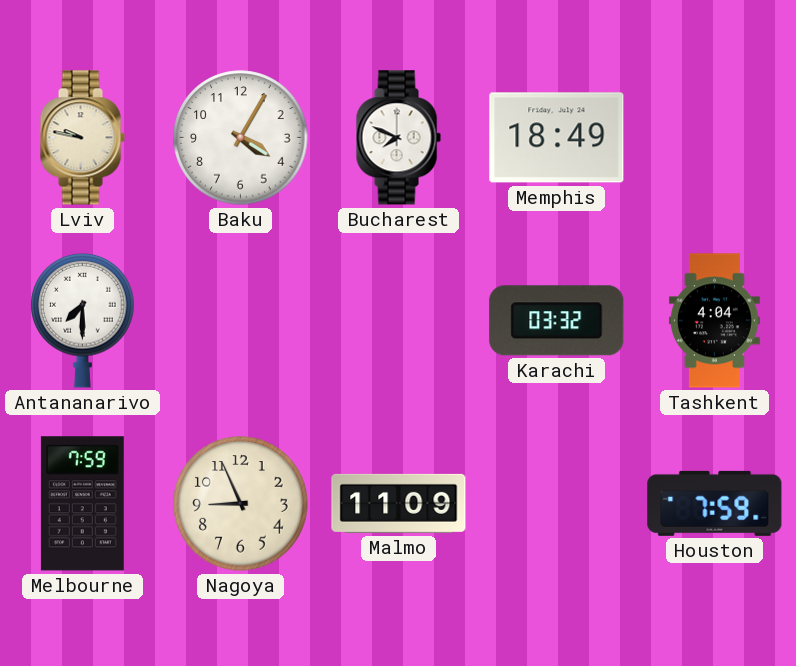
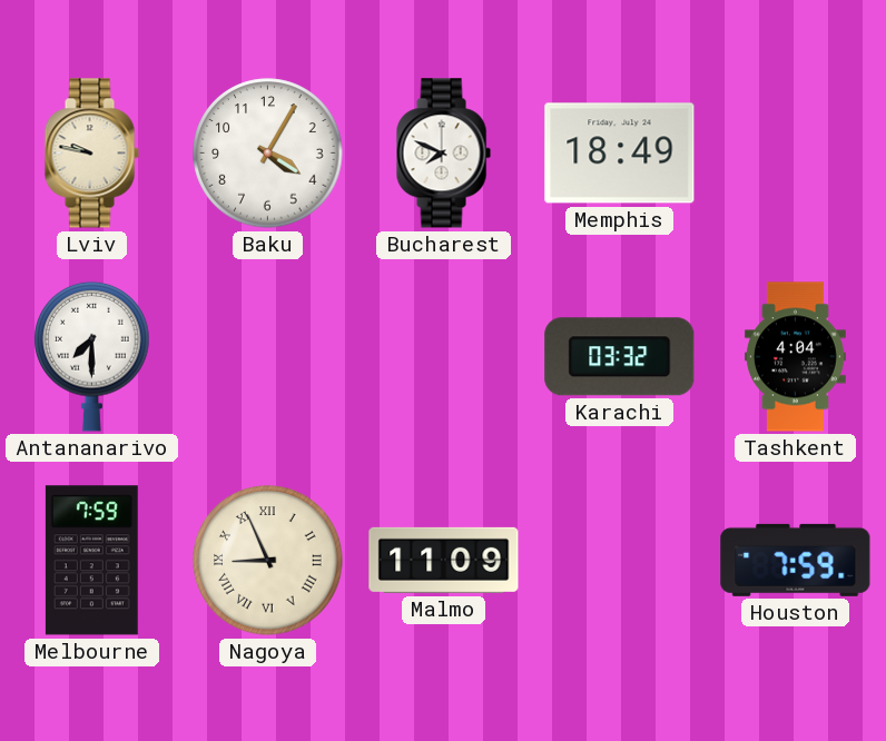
Nagoya numerals: Arabic -> Roman (268, 561)
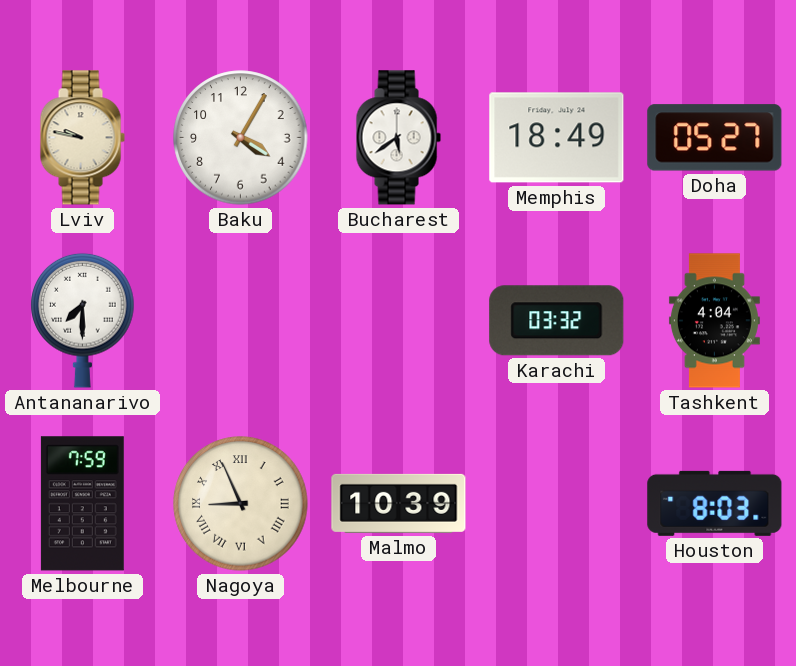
Bucharest: 7:49 -> 5:39 (398, 138)
Doha: none -> 05:27 (715, 138)
Malmo: 11:09 -> 10:39 (399, 503)
Houston: 7:59 -> 8:03 (715, 503)
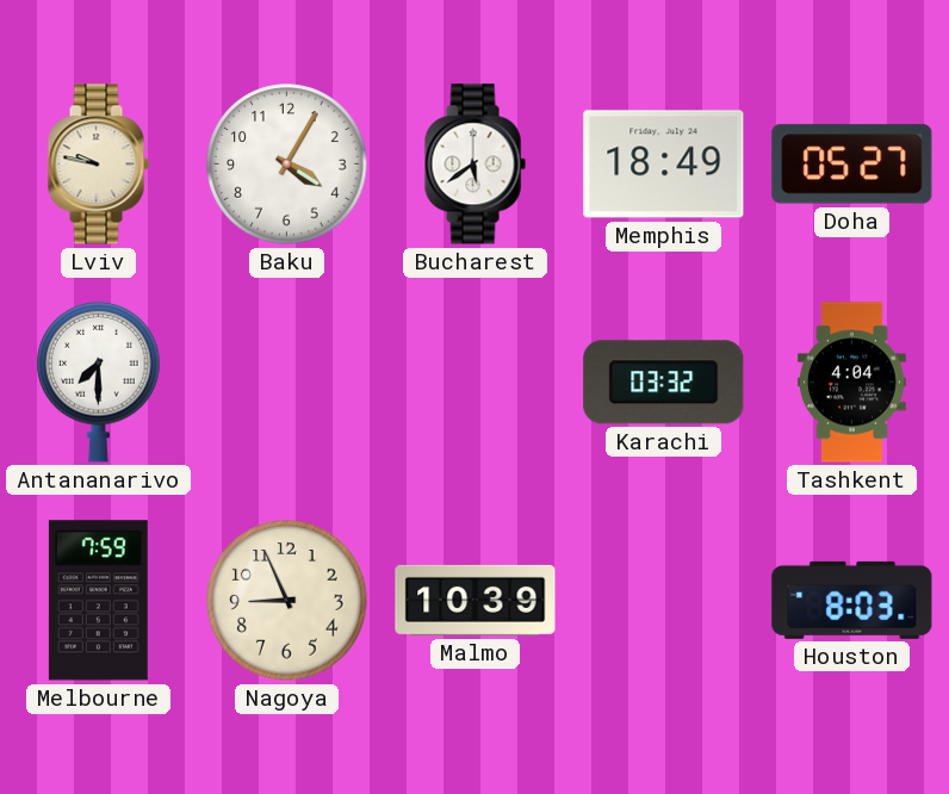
Nagoya numerals: Roman -> Arabic (287, 601)
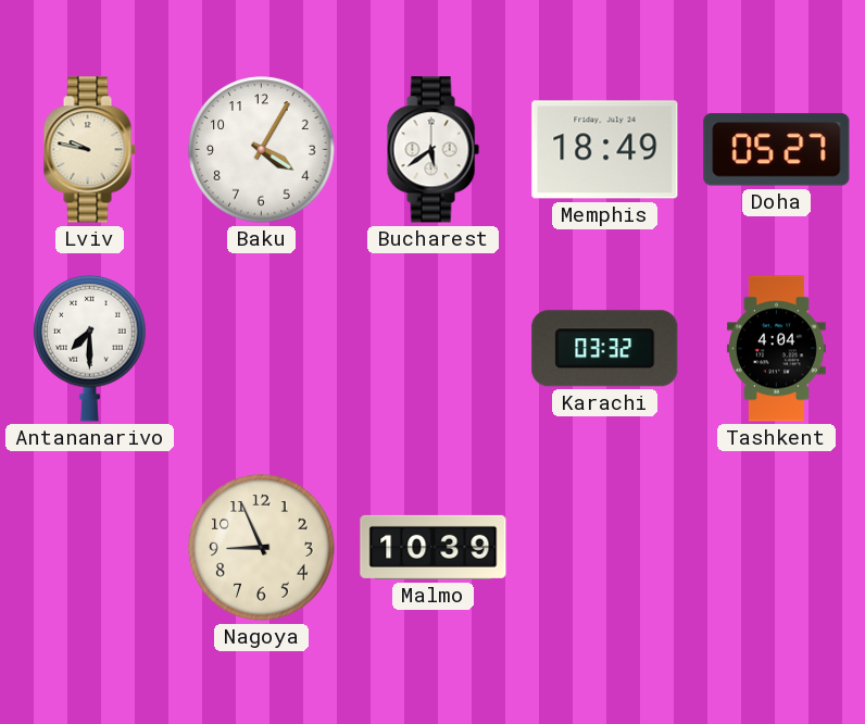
Melbourne: 7:59 -> none (98, 601)
Houston: 8:03 -> none (852, 600)
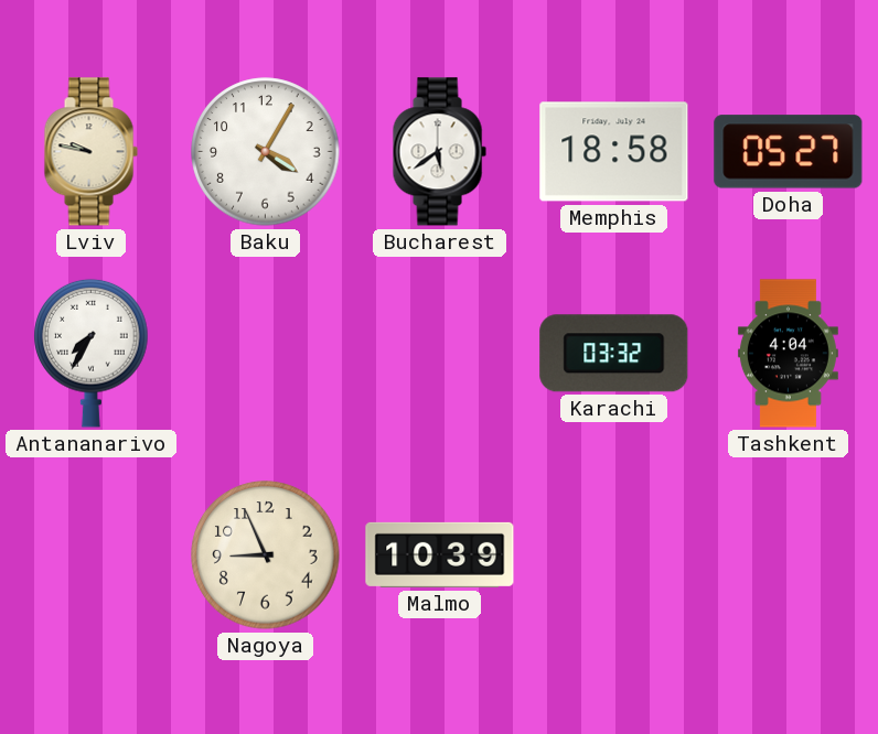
Memphis: 18:49 -> 18:58 (614, 152)
Antananarivo: 7:30 -> 7:35 (92, 353)
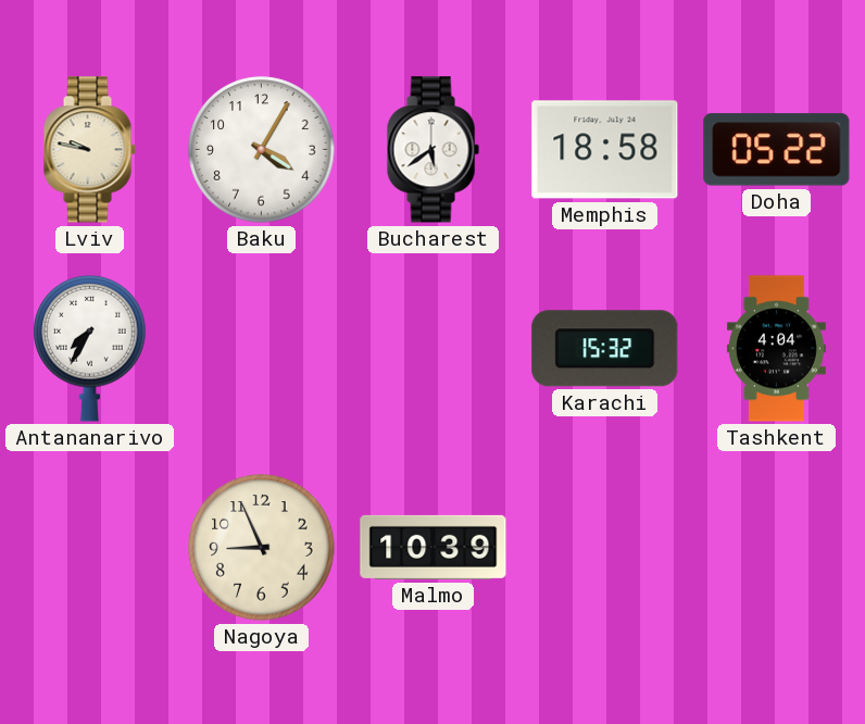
Doha: 05:27 -> 05:22 (777, 150)
Karachi: 03:32 -> 15:32 (605, 349)
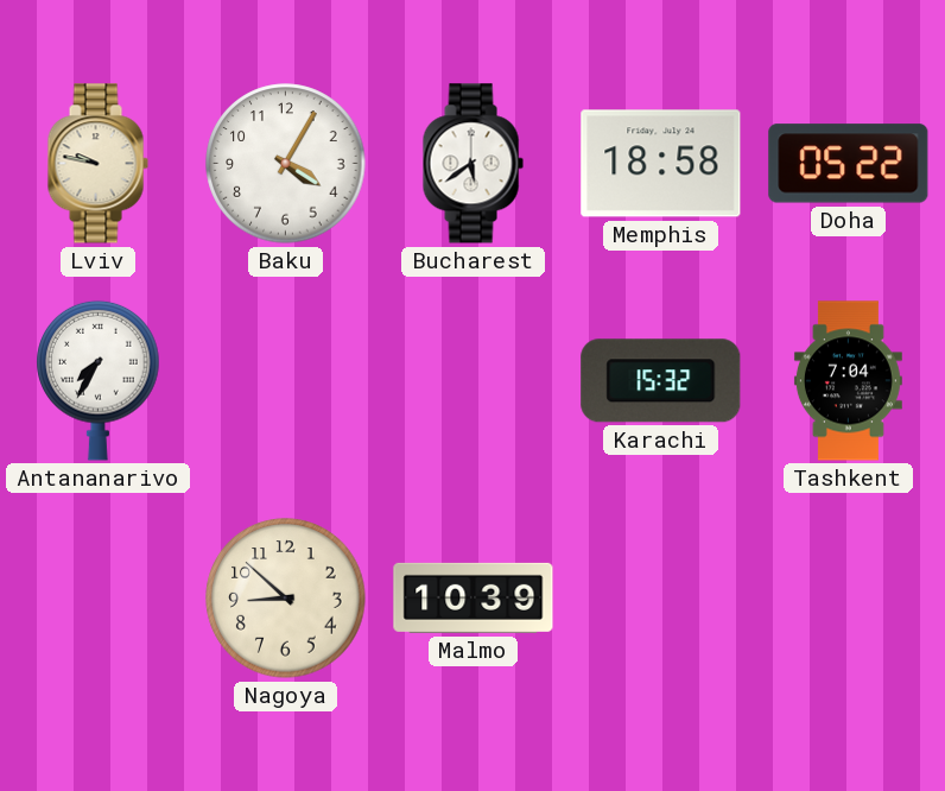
Tashkent: 4:04 -> 7:04 (848, 381)
Nagoya: 8:56 -> 8:52 (286, 599)
